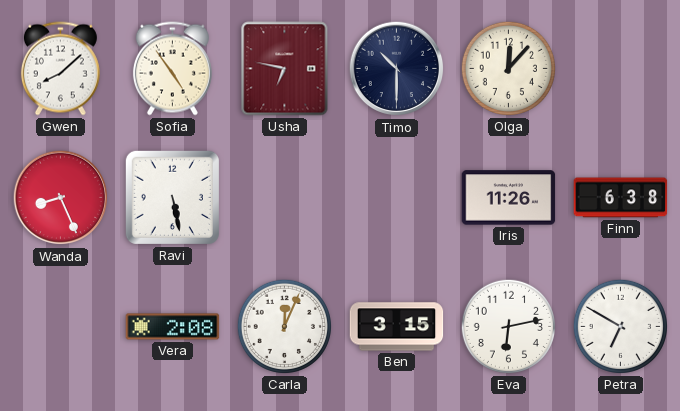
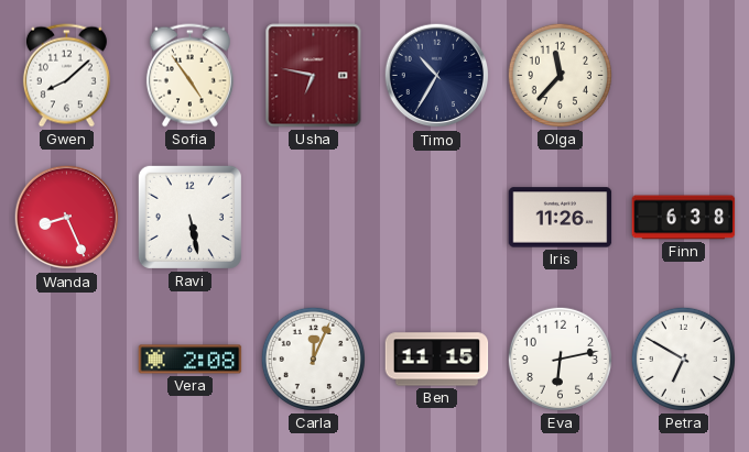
Timo: 10:30 -> 10:35 (437, 76)
Olga: 12:07 -> 11:37 (560, 75)
Ben: 3:15 -> 11:15 (437, 360)
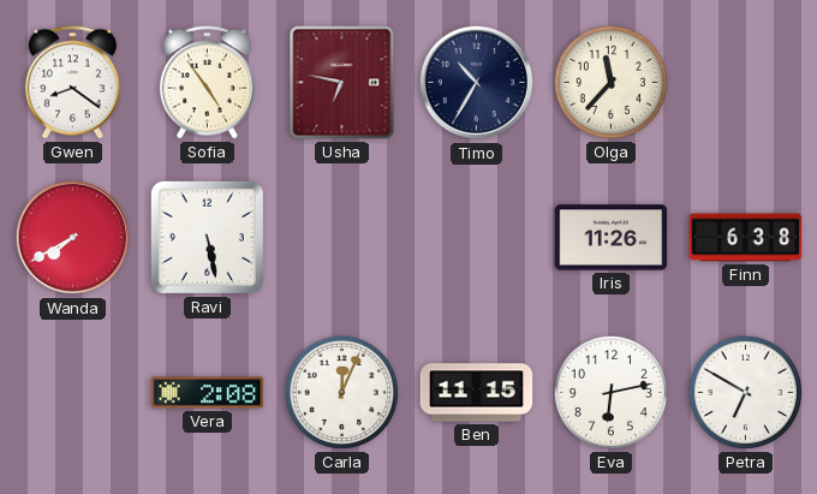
Gwen: 8:08 -> 8:21 (72, 83)
Wanda: 8:26 -> 7:40 (73, 238)
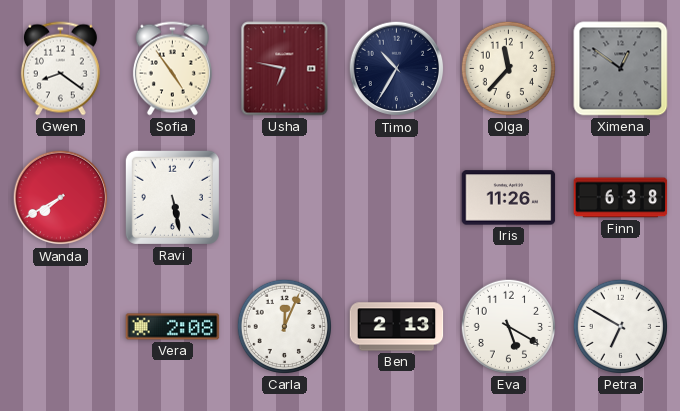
Ximena: none -> 12:51 (621, 69)
Ben: 11:15 -> 2:13 (397, 327)
Eva: 6:13 -> 5:20 (508, 326)
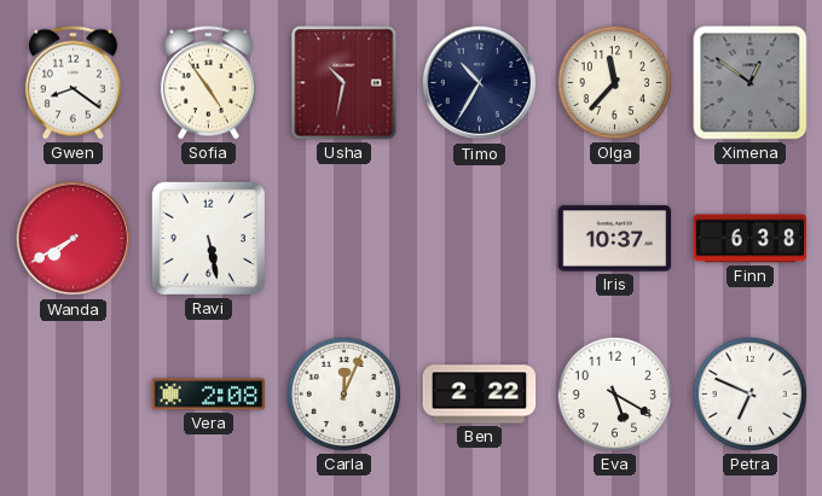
Usha: 6:47 -> 10:32 (345, 83)
Iris: 11:26 -> 10:37 (615, 239)
Ben: 2:13 -> 2:22 (480, 395)
Petra: 6:50 -> 6:49 (749, 393)
